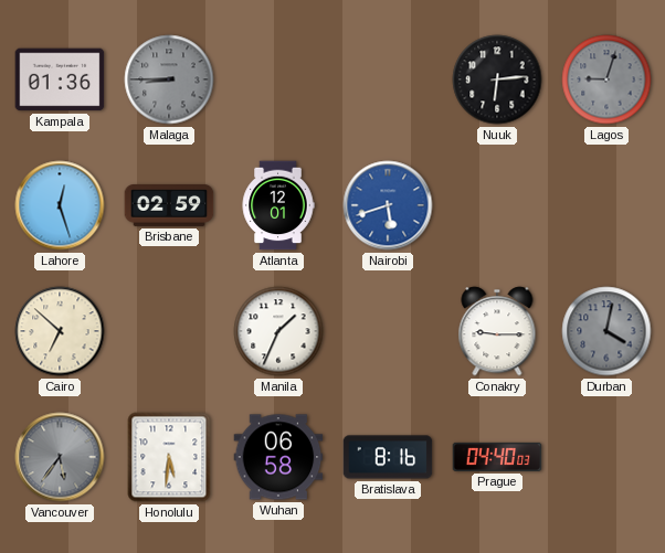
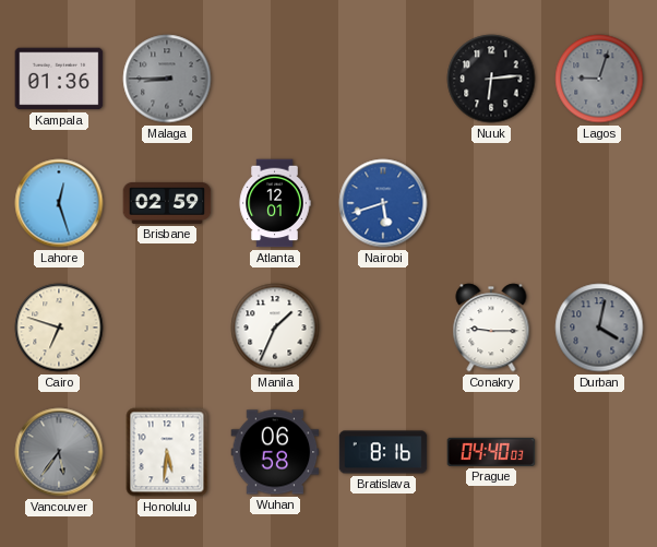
Cairo: 6:52 -> 6:48 (59, 328)
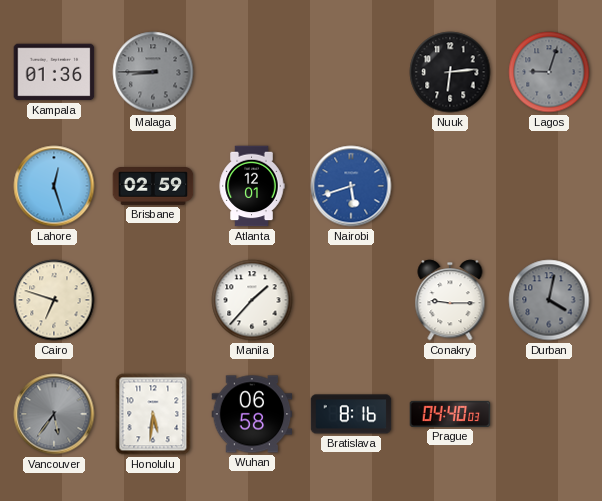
Manila: 1:34 -> 1:37 (252, 300)
